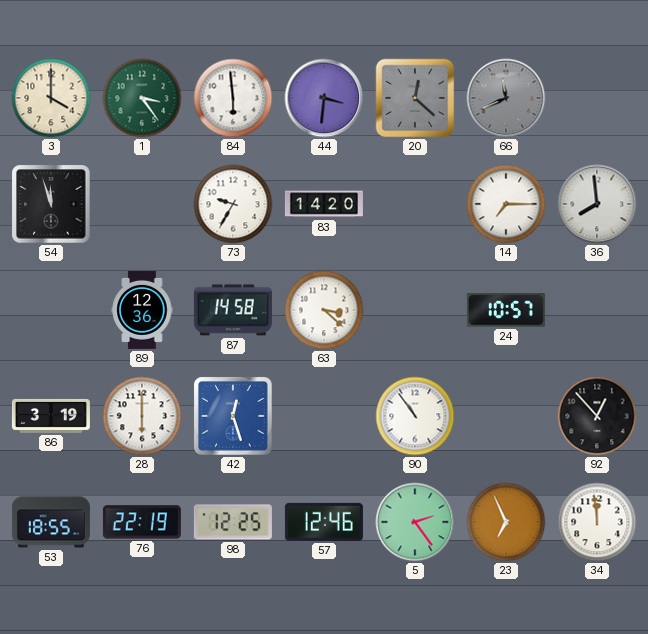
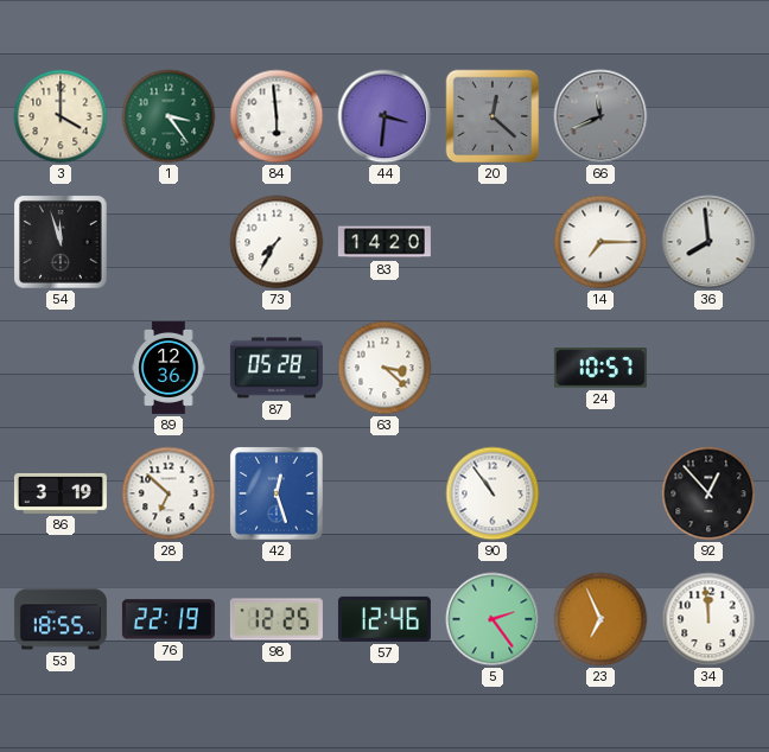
73: 9:35 -> 7:35 (277, 242)
87: 14:58 -> 05:28 (277, 368)
28: 6:00 -> 6:52 (169, 493)
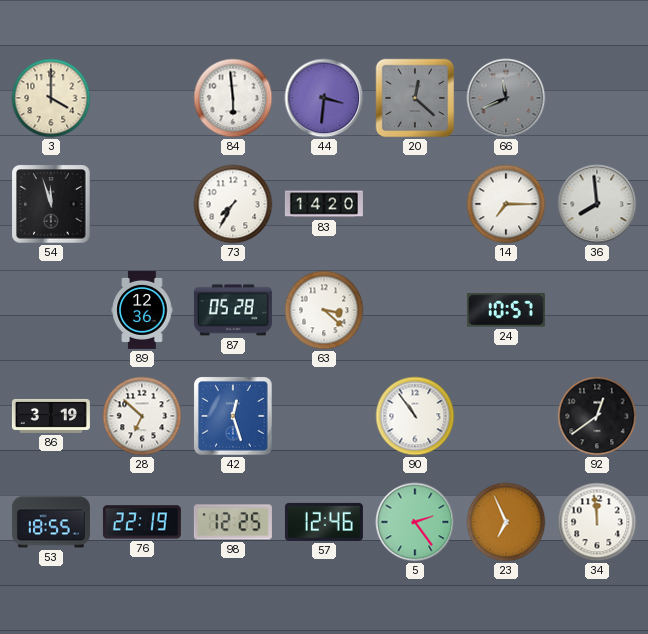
1: 3:24 -> none (169, 116)
92: 12:53 -> 12:39 (597, 416)
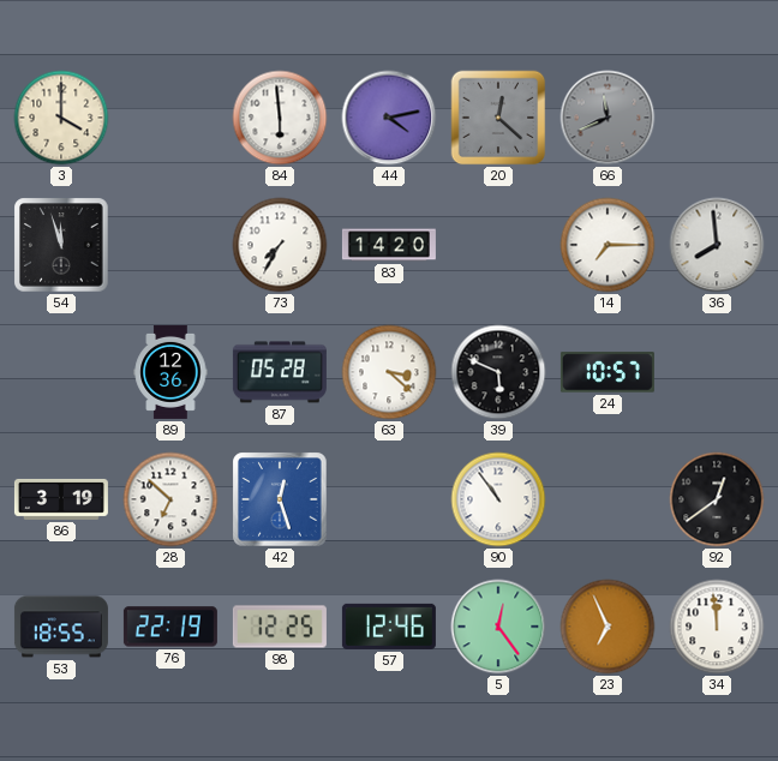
44: 3:31 -> 4:13 (389, 118)
39: none -> 5:49 (498, 372)
5: 2:24 -> 12:24 (498, 627)
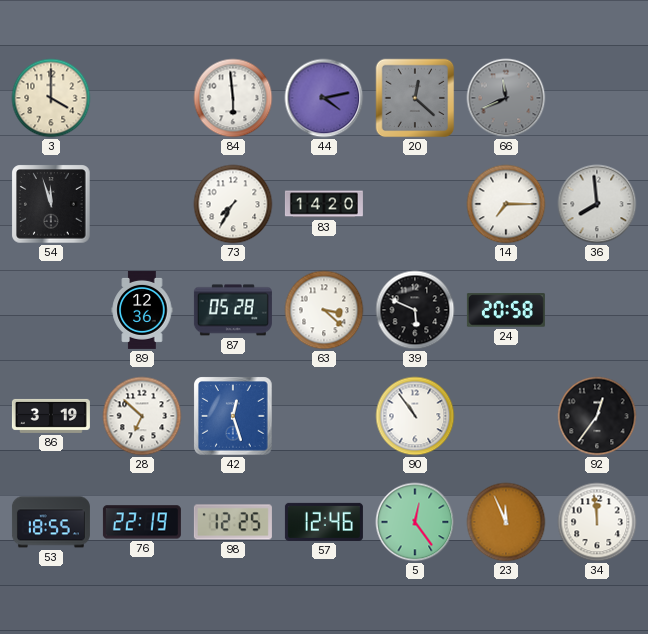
24: 10:57 -> 20:58 (506, 310)
92: 12:39 -> 12:36 (597, 416)
23: 6:56 -> 11:56 (506, 522)
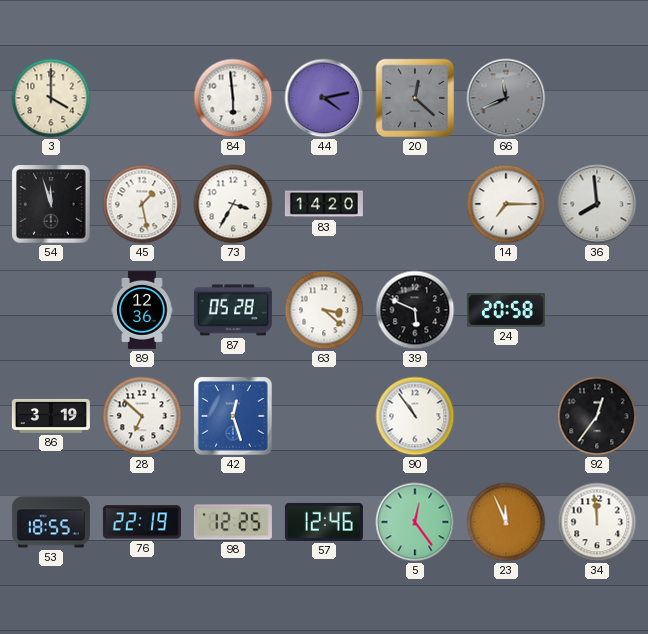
45: none -> 1:28 (142, 204)
73: 7:35 -> 3:35 (233, 204)
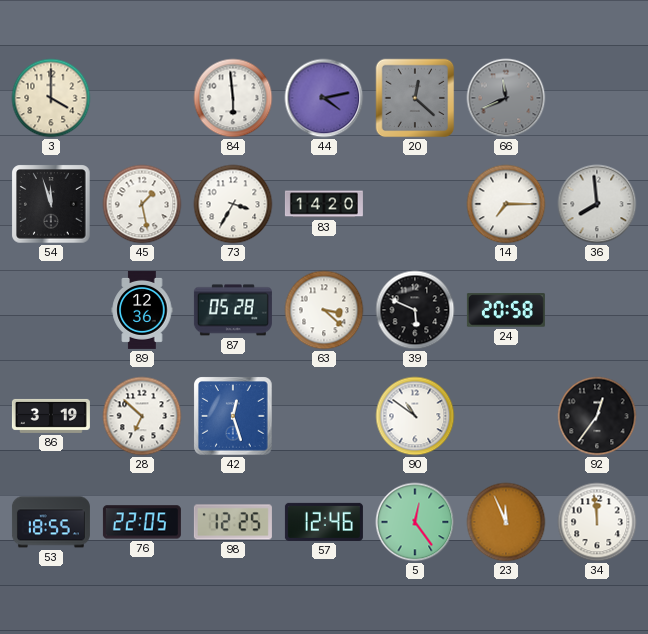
90: 10:54 -> 10:51 (415, 416)
76: 22:19 -> 22:05 (142, 522)
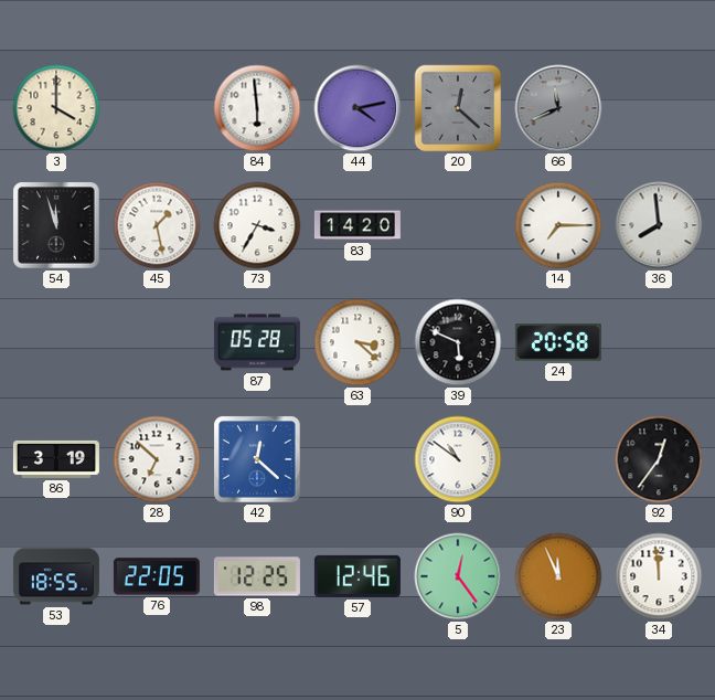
89: 12:36 -> none (142, 310)
42: 12:27 -> 12:22 (257, 459)
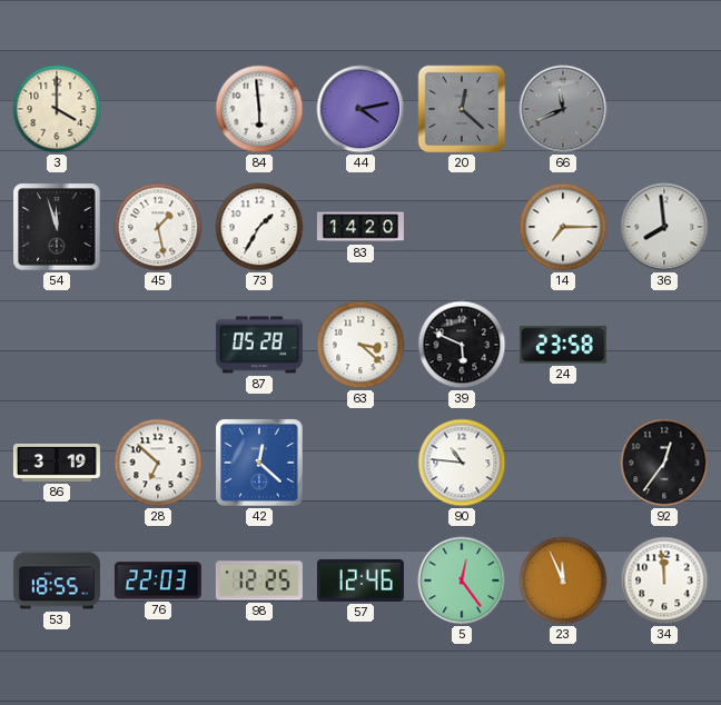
73: 3:35 -> 1:35 (259, 227)
24: 20:58 -> 23:58 (563, 345)
90: 10:51 -> 10:46 (462, 463)
76: 22:05 -> 22:03 (158, 580)
